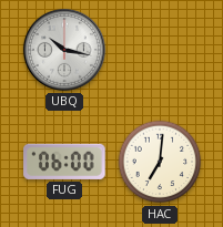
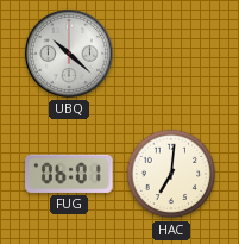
UBQ: 10:17 -> 10:22 (69, 54)
FUG: 06:00 -> 06:01 (69, 174)
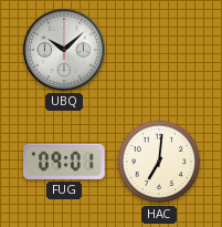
UBQ: 10:22 -> 10:08 (64, 50)
FUG: 06:01 -> 09:01 (64, 162)
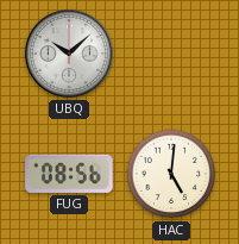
FUG: 09:01 -> 08:56 (69, 174)
HAC: 7:01 -> 5:01 (171, 174)
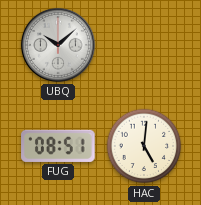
FUG: 08:56 -> 08:51 (58, 146)
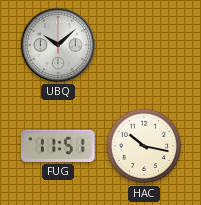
FUG: 08:51 -> 11:51 (58, 146)
HAC: 5:01 -> 10:17 (144, 146)
